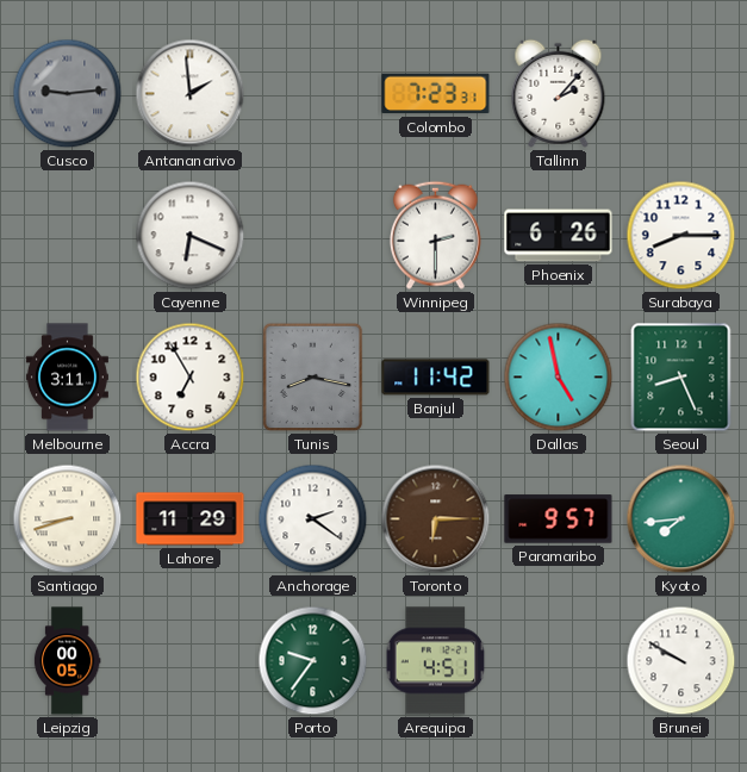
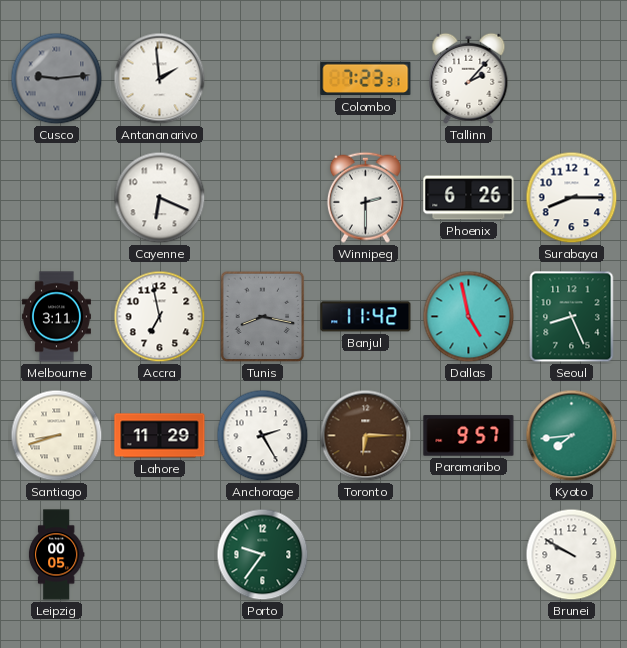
Accra: 6:55 -> 6:58 (160, 317)
Anchorage: 2:21 -> 2:25 (263, 436)
Arequipa: 4:51 -> none (436, 661)
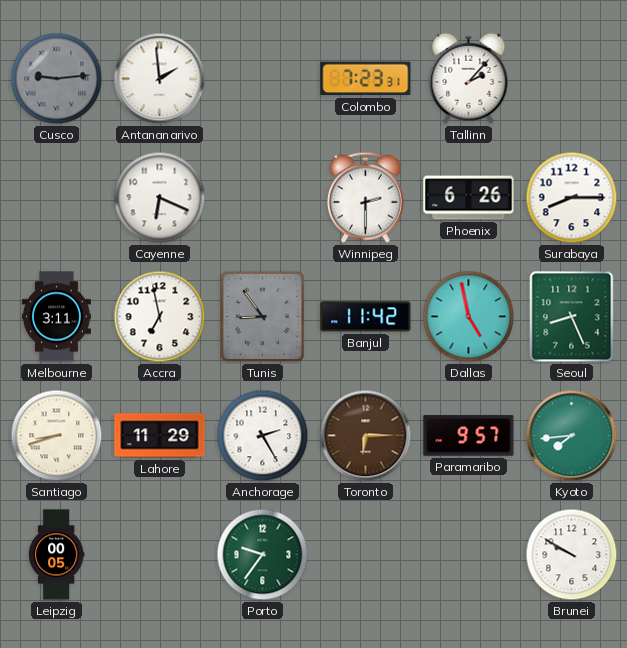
Tunis: 8:17 -> 8:54 (263, 317)
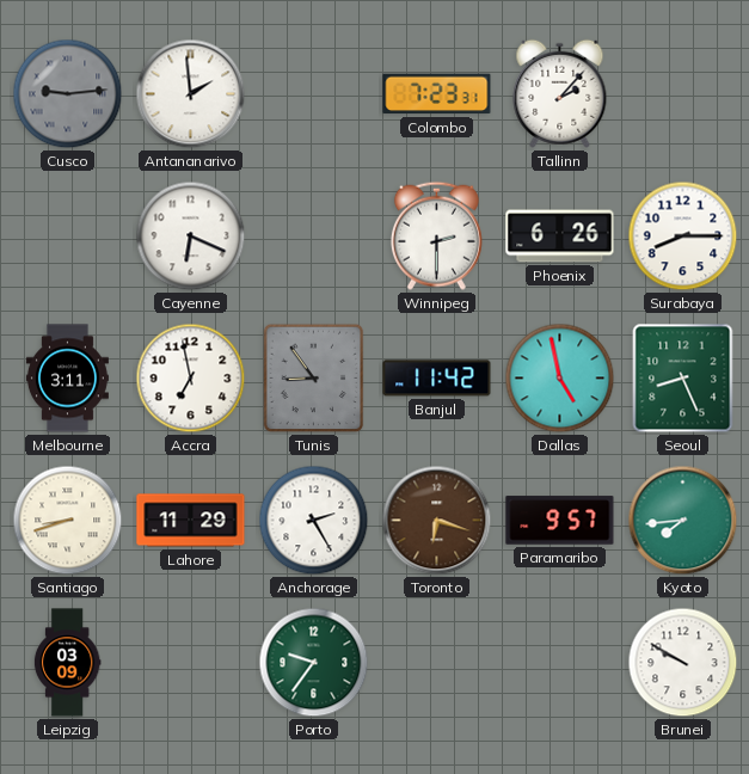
Toronto: 6:15 -> 6:18 (437, 521)
Leipzig: 00:05 -> 03:09 (67, 663)
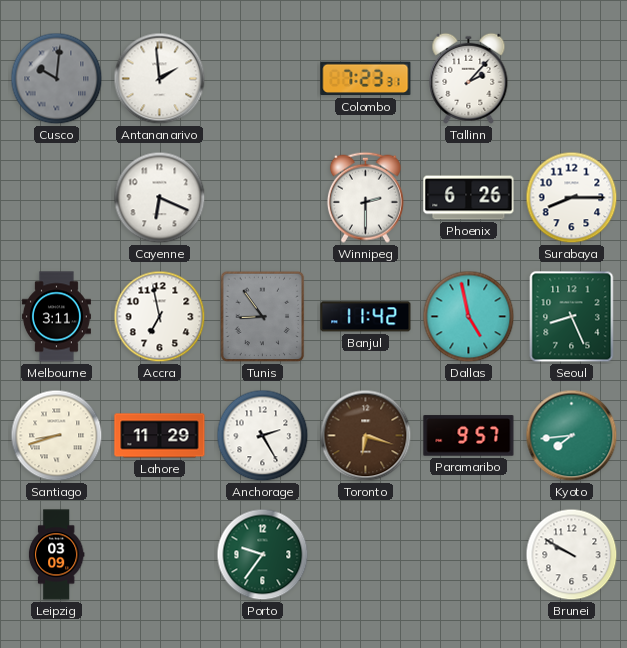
Cusco: 9:14 -> 10:01 (57, 79)
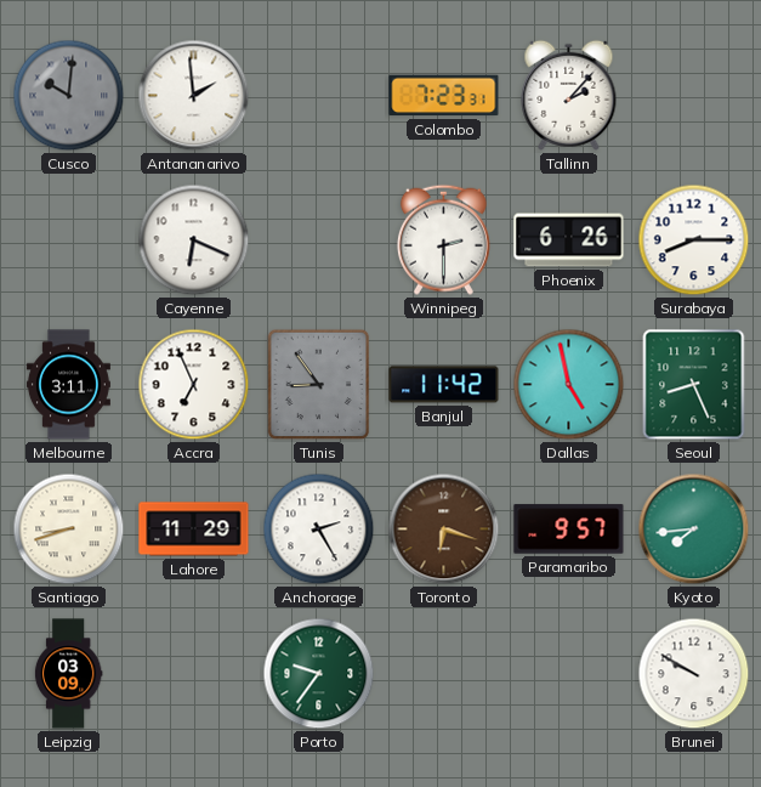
Accra: 6:58 -> 6:56 (194, 385)
